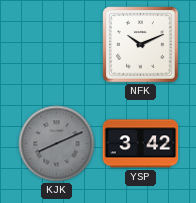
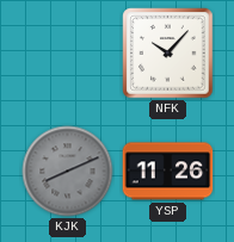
NFK: 10:11 -> 10:07 (168, 54)
YSP: 3:42 -> 11:26 (168, 172)
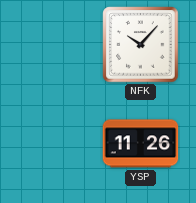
KJK: 8:11 -> none (68, 172)
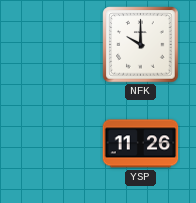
NFK: 10:07 -> 10:00 (141, 45)
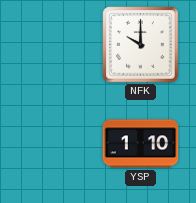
YSP: 11:26 -> 1:10 (141, 144)
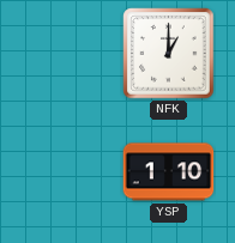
NFK: 10:00 -> 1:00 (169, 54)
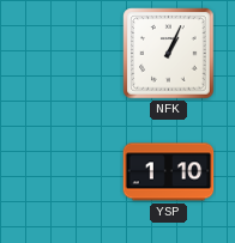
NFK: 1:00 -> 1:04 (169, 54)
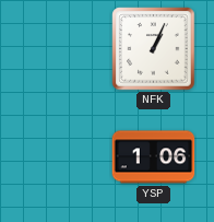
YSP: 1:10 -> 1:06 (154, 157)
